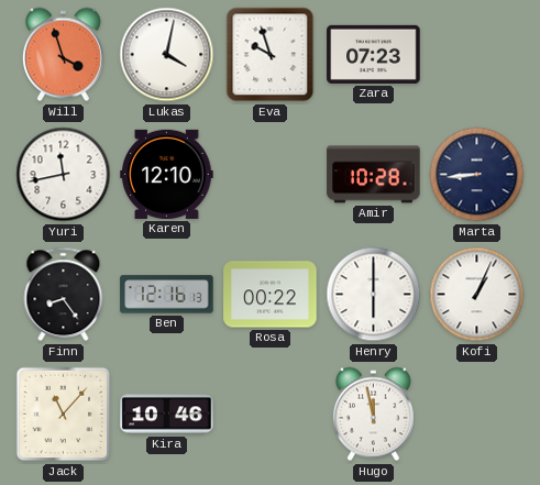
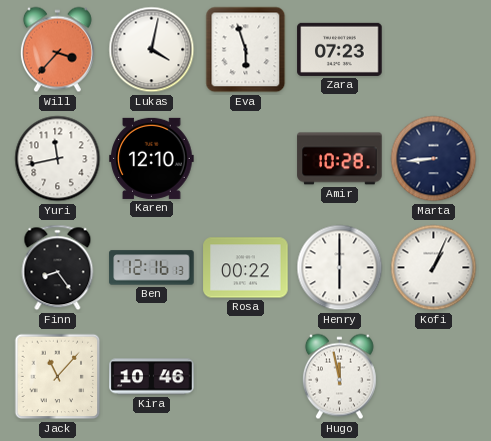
Will: 3:57 -> 3:37 (57, 50)
Eva: 9:57 -> 5:57 (246, 50)
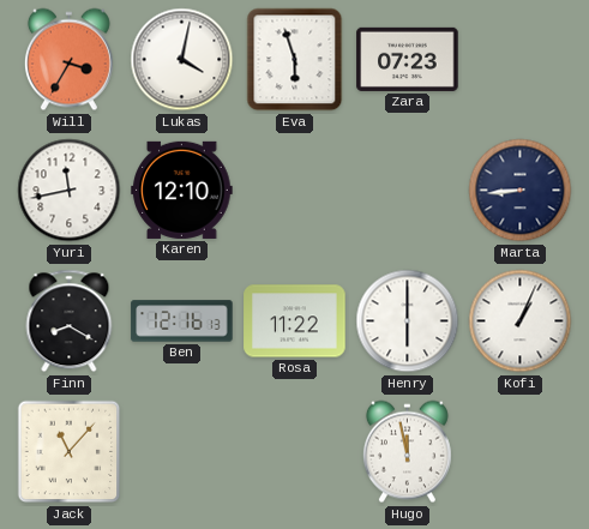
Will: 3:37 -> 3:35 (68, 60)
Amir: 10:28 -> none (340, 159)
Finn: 8:24 -> 8:20 (70, 321)
Rosa: 00:22 -> 11:22 (295, 321)
Kira: 10:46 -> none (152, 377)
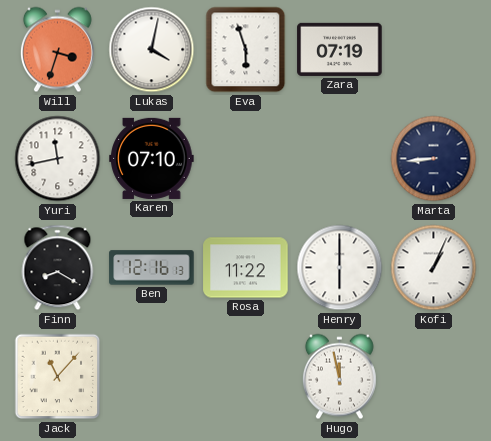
Will: 3:35 -> 3:33 (57, 50)
Zara: 07:23 -> 07:19 (340, 49)
Karen: 12:10 -> 07:10 (152, 158)
